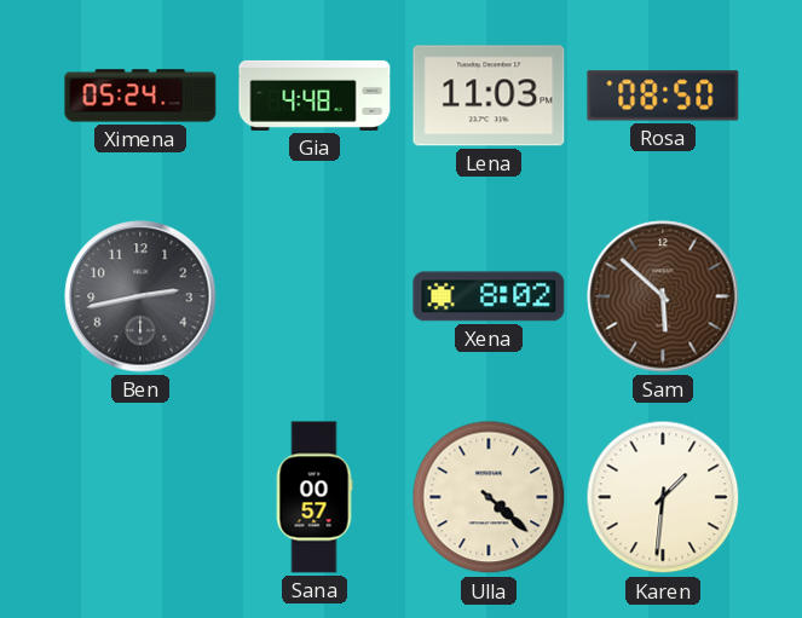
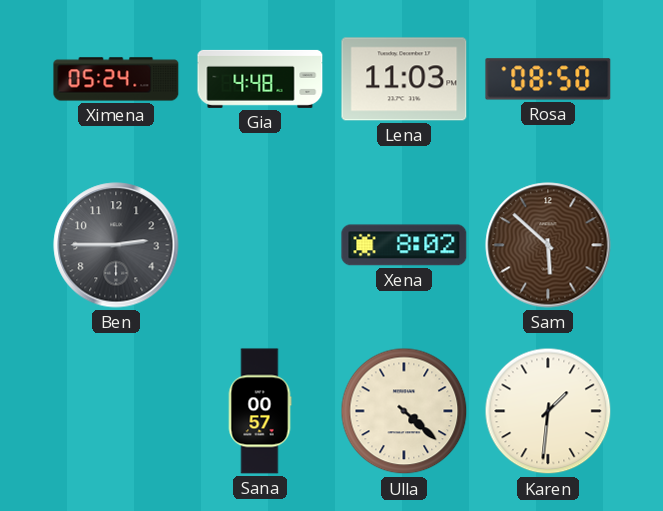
Ben: 2:43 -> 2:45 (116, 245)
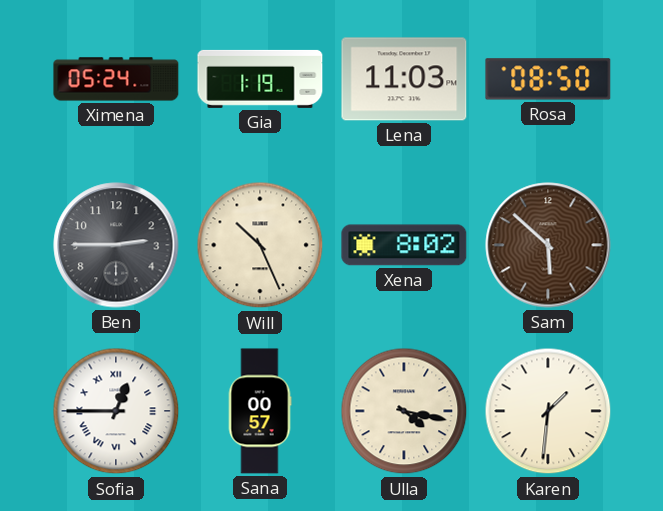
Gia: 4:48 -> 1:19 (260, 79)
Will: none -> 10:26 (260, 245)
Sofia: none -> 12:45 (116, 411)
Ulla: 4:22 -> 4:17 (404, 411)
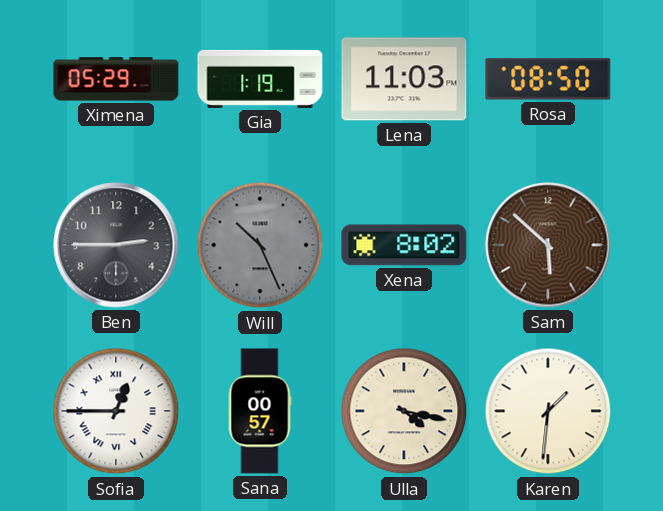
Ximena: 05:24 -> 05:29 (116, 79)
Will dial: cream -> grey (260, 245)
